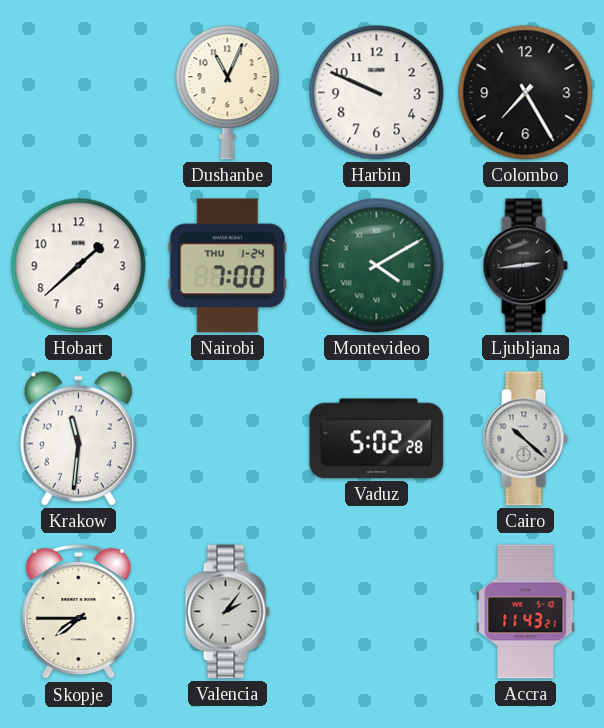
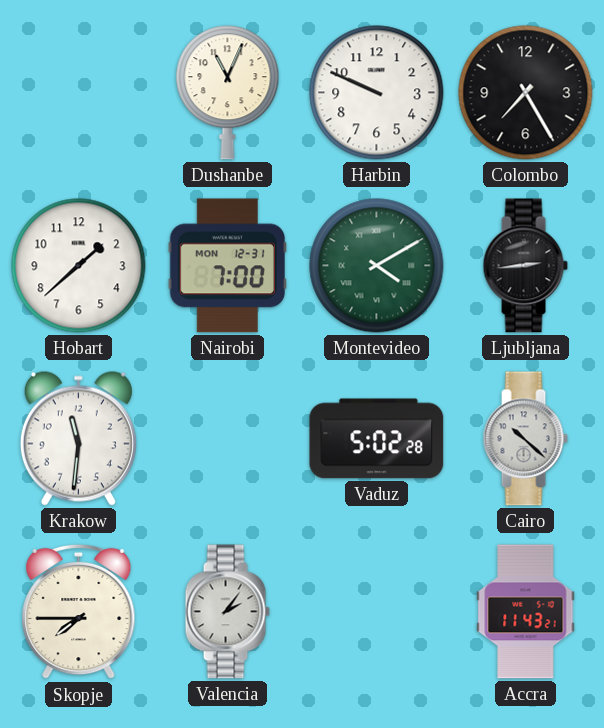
Nairobi date: THU 1-24 -> MON 12-31 (227, 266)
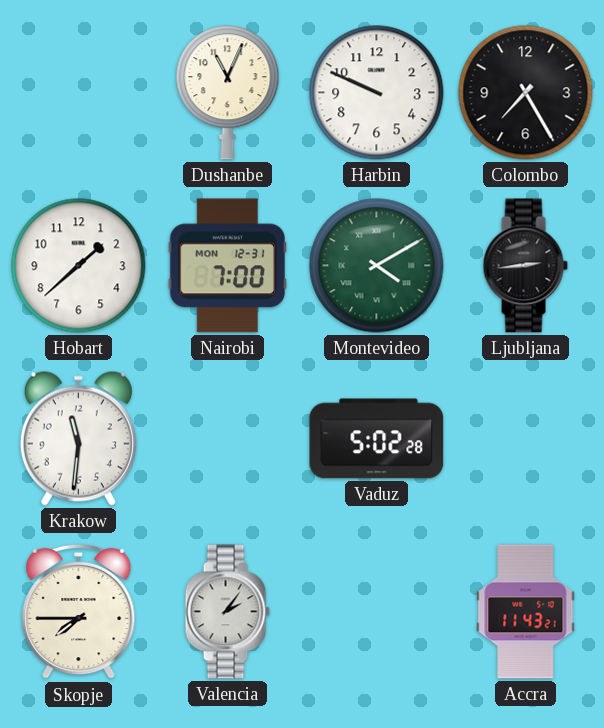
Cairo: 10:22 -> none (525, 439)
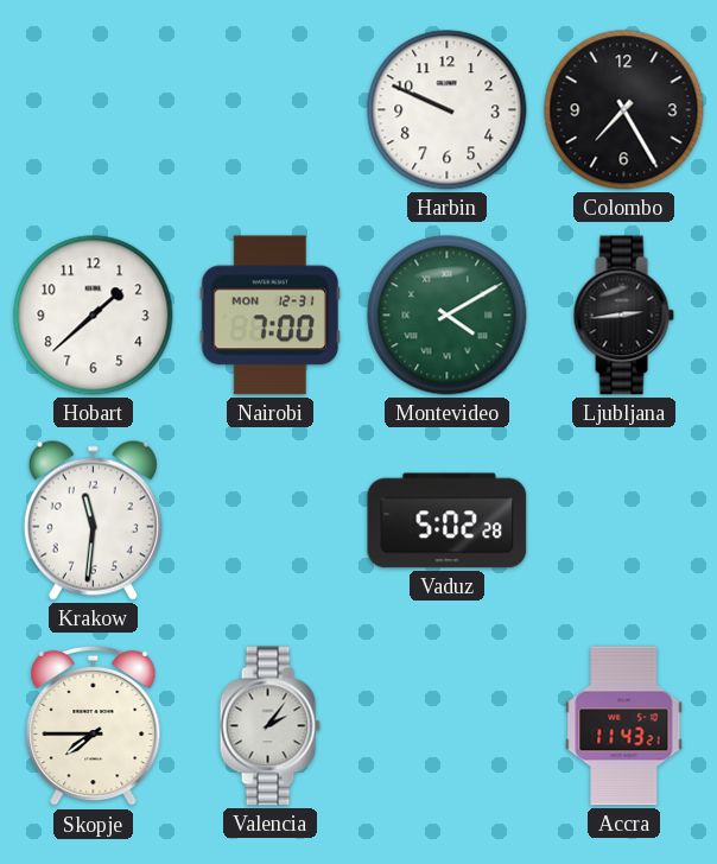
Dushanbe: 11:04 -> none (228, 93)
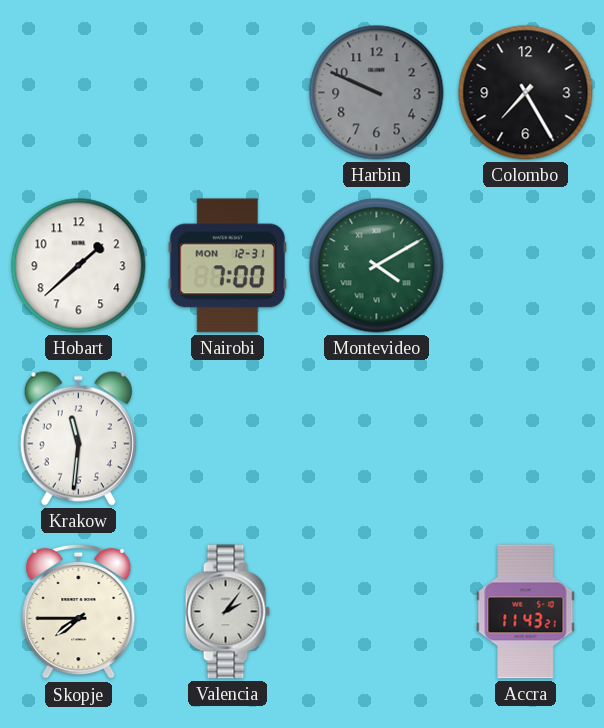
Harbin dial: white -> grey (377, 93)
Ljubljana: 2:44 -> none (623, 316)
Vaduz: 5:02 -> none (448, 521)
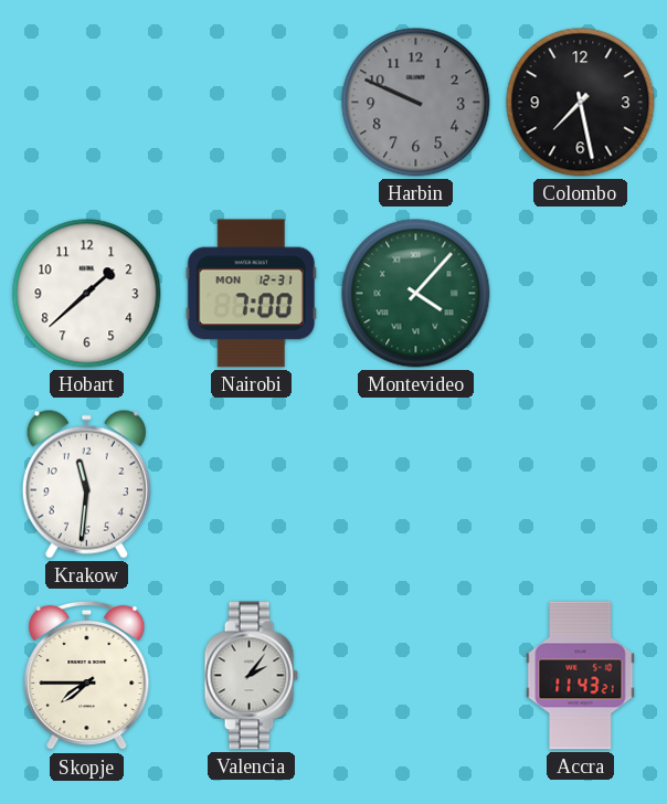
Colombo: 7:25 -> 7:28 (581, 103)
Montevideo: 4:10 -> 4:07 (416, 294)
